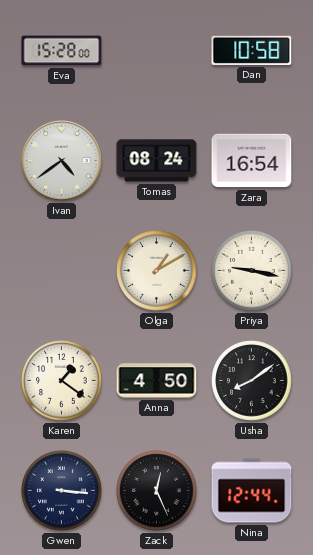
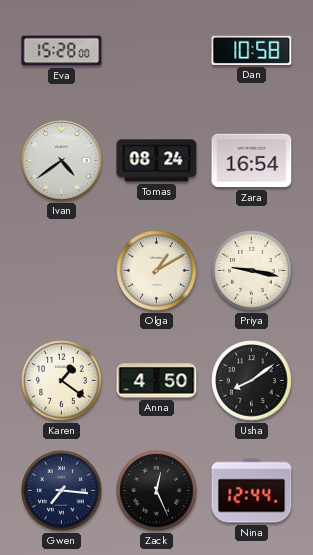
Gwen: 3:16 -> 7:16 (62, 491)
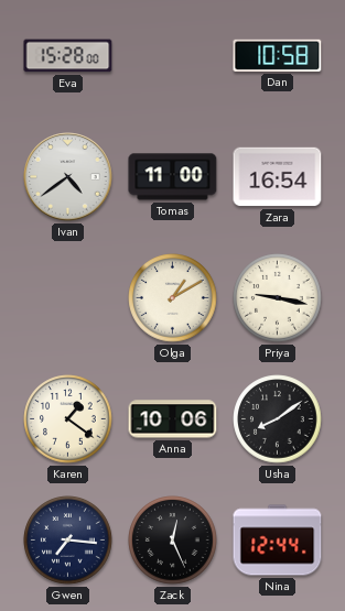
Tomas: 08:24 -> 11:00 (173, 177)
Anna: 4:50 -> 10:06 (173, 419)
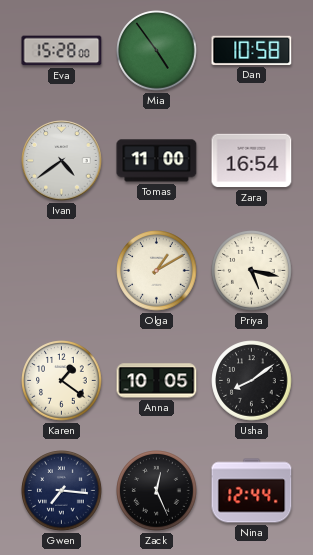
Mia: none -> 4:54 (157, 51)
Priya: 9:17 -> 5:17 (252, 271)
Anna: 10:06 -> 10:05 (157, 381)
